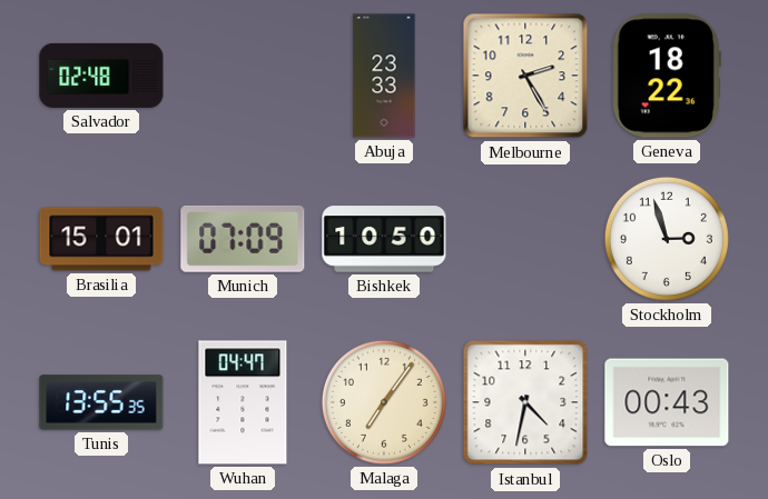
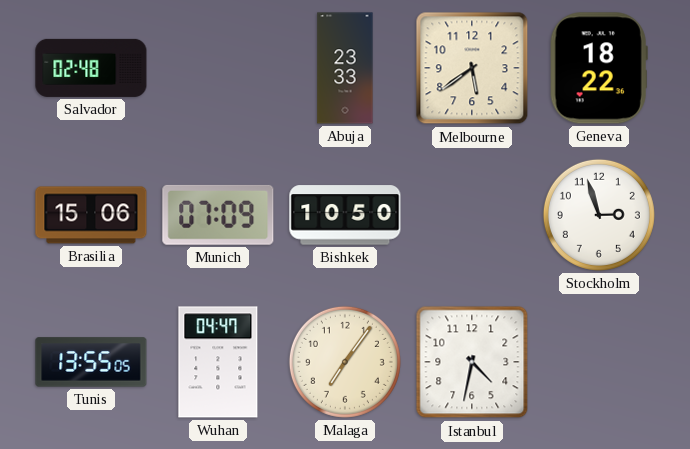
Melbourne: 2:25 -> 5:39 (472, 68)
Brasilia: 15:01 -> 15:06 (91, 215)
Tunis: 13:55:35 -> 13:55:05 (91, 362)
Oslo: 00:43 -> none (667, 402)
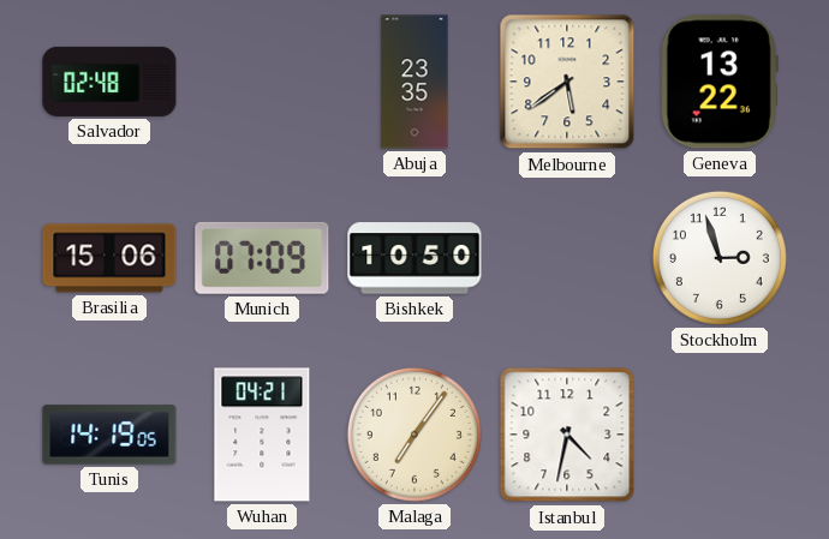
Abuja: 23:33 -> 23:35 (415, 82)
Geneva: 18:22 -> 13:22 (720, 82)
Tunis: 13:55 -> 14:19 (109, 435)
Wuhan: 04:47 -> 04:21 (262, 435)
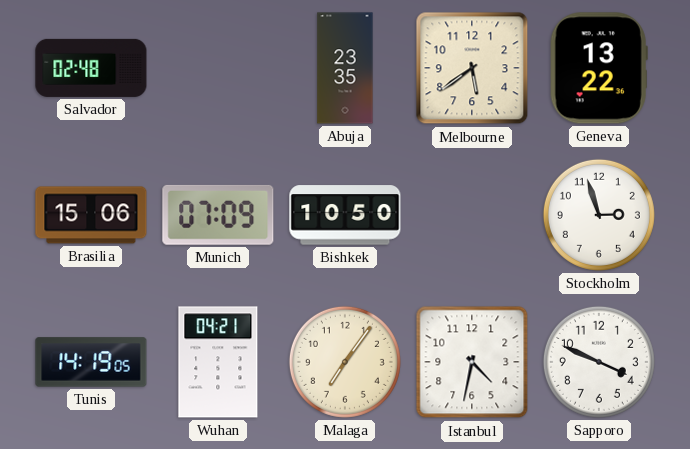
Sapporo: none -> 3:49 (599, 362)
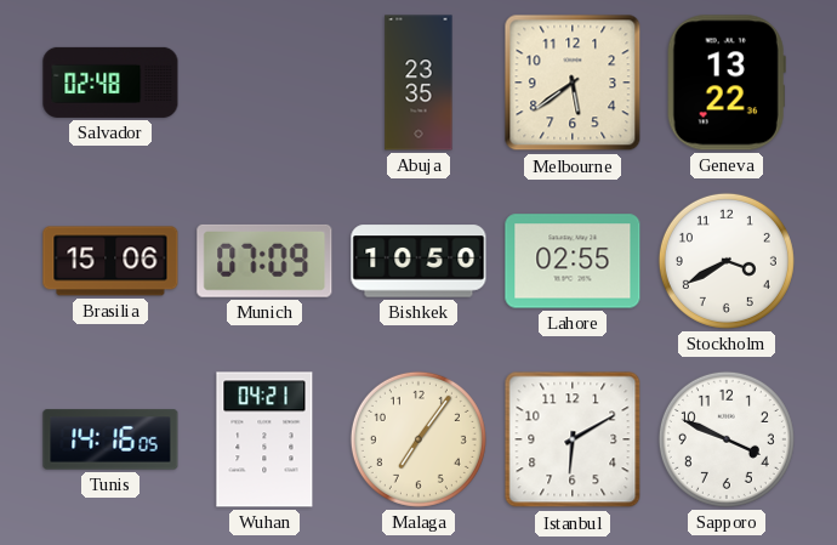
Lahore: none -> 02:55 (573, 261)
Stockholm: 2:57 -> 3:40 (727, 261)
Tunis: 14:19 -> 14:16 (110, 439)
Istanbul: 4:32 -> 6:10 (573, 439)
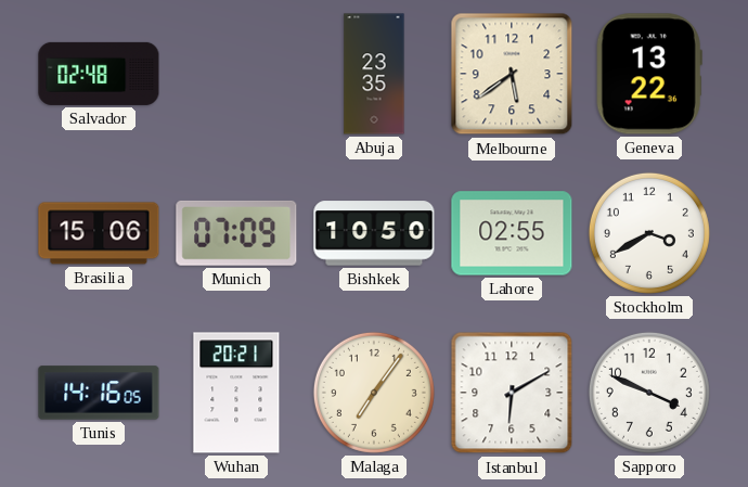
Wuhan: 04:21 -> 20:21 (236, 393)
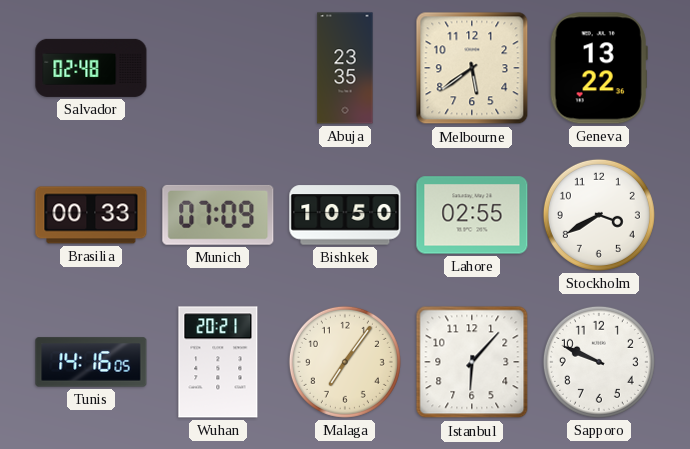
Brasilia: 15:06 -> 00:33 (91, 215)
Istanbul: 6:10 -> 6:07 (472, 362)
Sapporo: 3:49 -> 9:49 (599, 362)
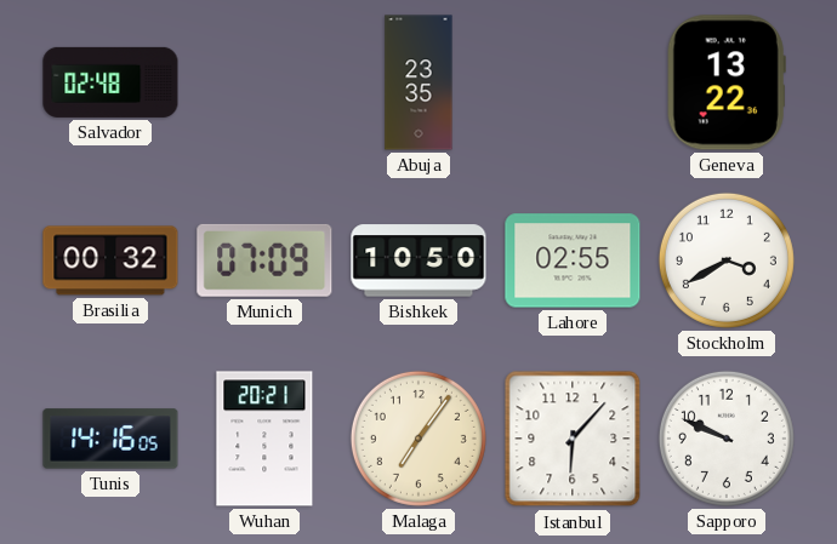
Melbourne: 5:39 -> none (472, 68)
Brasilia: 00:33 -> 00:32 (110, 260)
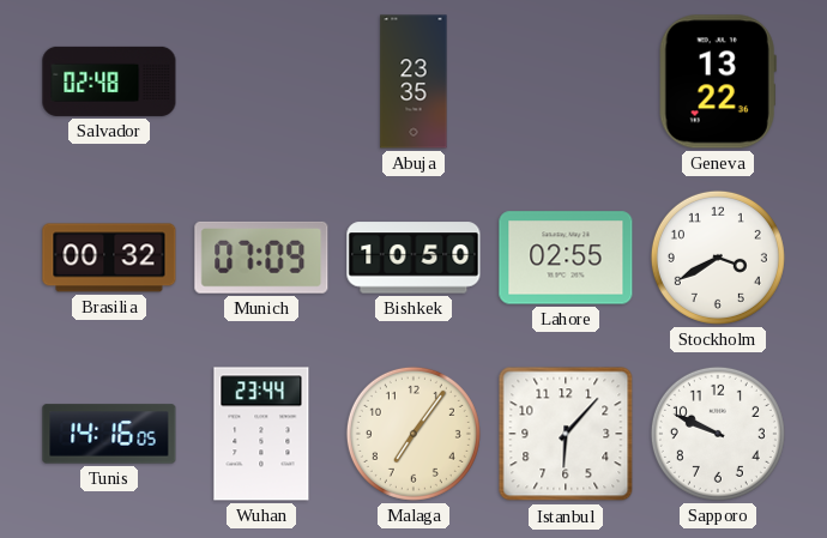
Wuhan: 20:21 -> 23:44 (261, 434)
